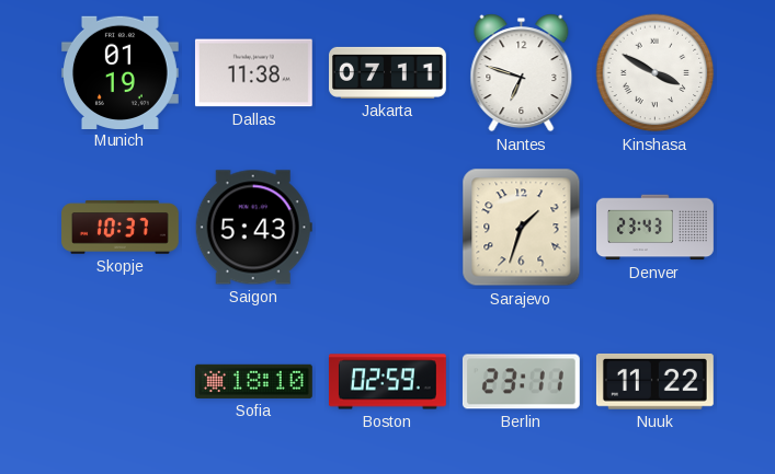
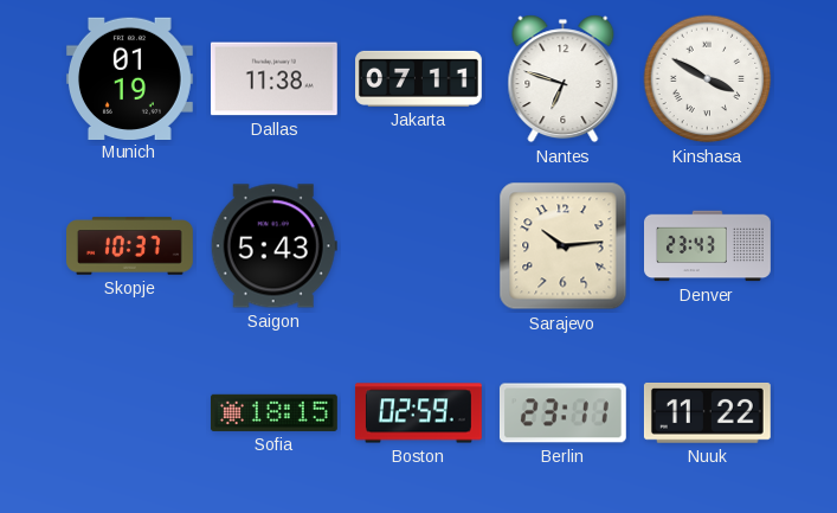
Sarajevo: 1:33 -> 10:14 (564, 246)
Sofia: 18:10 -> 18:15 (273, 412)
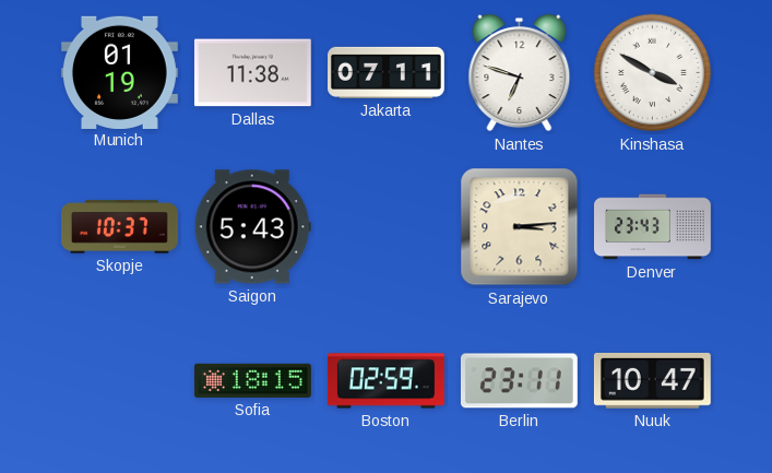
Sarajevo: 10:14 -> 3:14 (520, 227)
Nuuk: 11:22 -> 10:47 (652, 380)
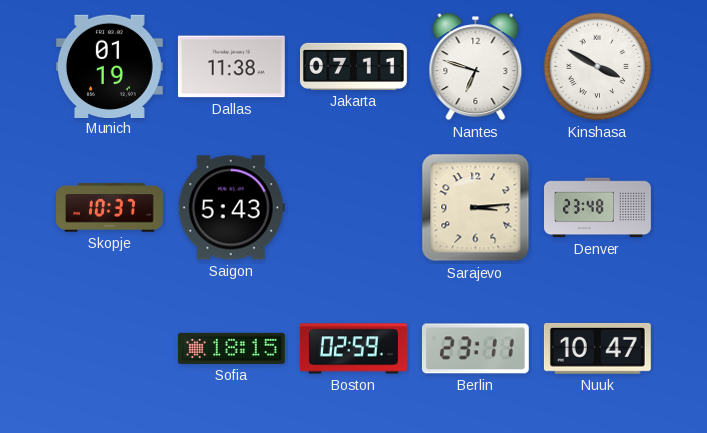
Denver: 23:43 -> 23:48 (598, 208)
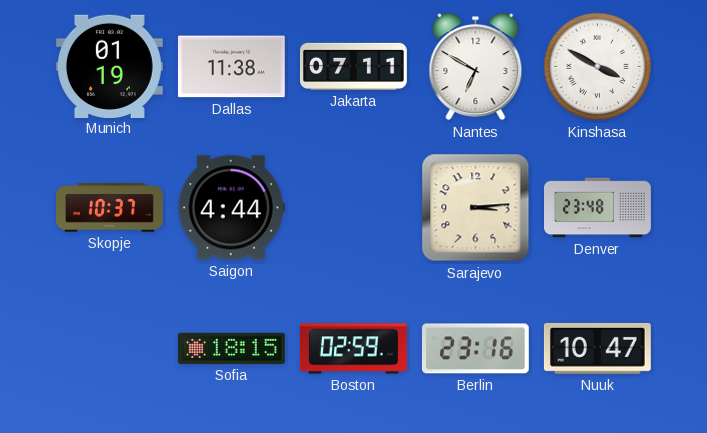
Nantes: 6:48 -> 6:50 (476, 67)
Saigon: 5:43 -> 4:44 (231, 208)
Berlin: 23:11 -> 23:16 (475, 349)
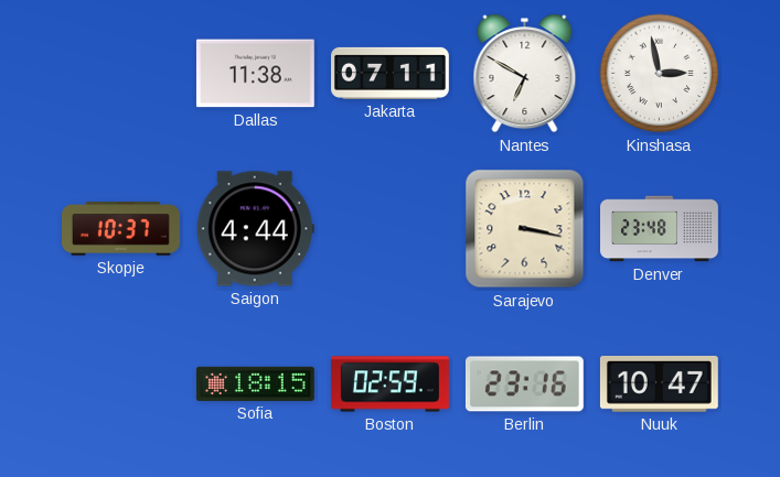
Munich: 01:19 -> none (109, 66)
Kinshasa: 3:50 -> 2:58 (660, 74)
Sarajevo: 3:14 -> 3:17 (525, 229)
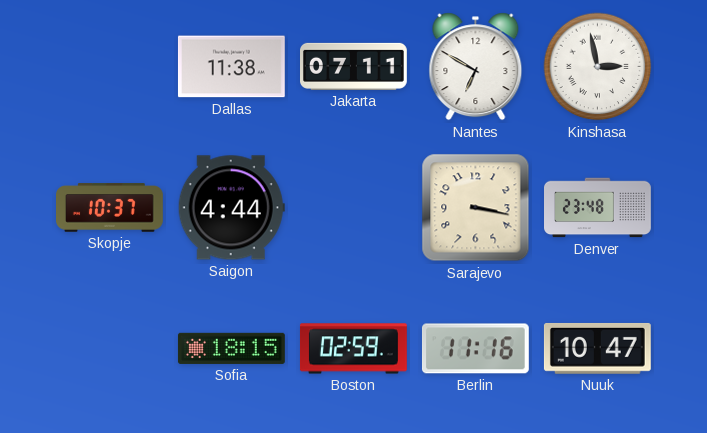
Berlin: 23:16 -> 11:16 (475, 349)
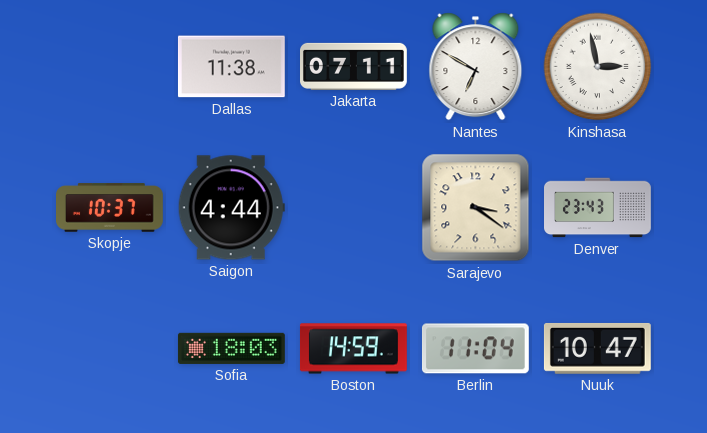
Sarajevo: 3:17 -> 3:21 (476, 208)
Denver: 23:48 -> 23:43 (598, 208)
Sofia: 18:15 -> 18:03 (231, 348)
Boston: 02:59 -> 14:59 (353, 349)
Berlin: 11:16 -> 11:04 (475, 349)
